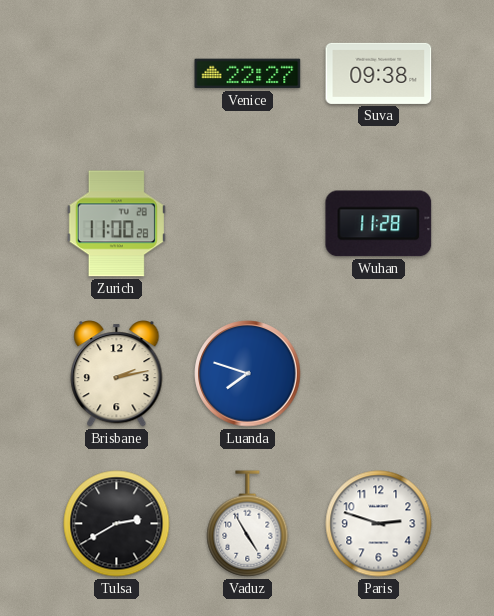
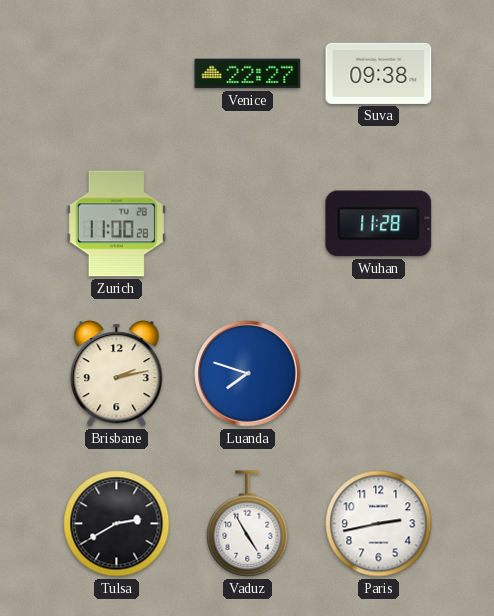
Paris: 2:48 -> 2:43 (379, 524)
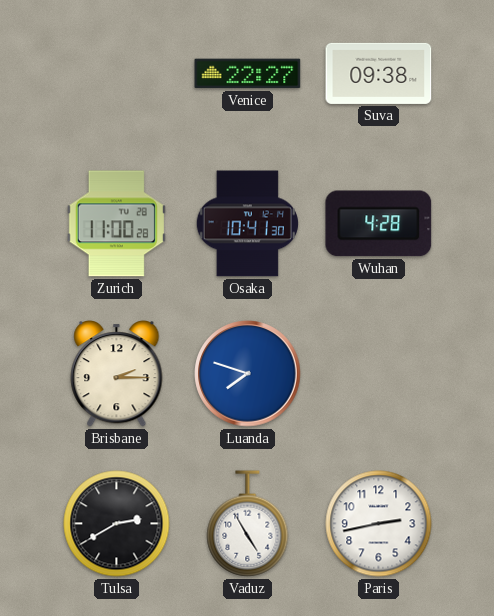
Osaka: none -> 10:41 (247, 224)
Wuhan: 11:28 -> 4:28 (379, 224)
Brisbane: 2:13 -> 2:15 (117, 374)
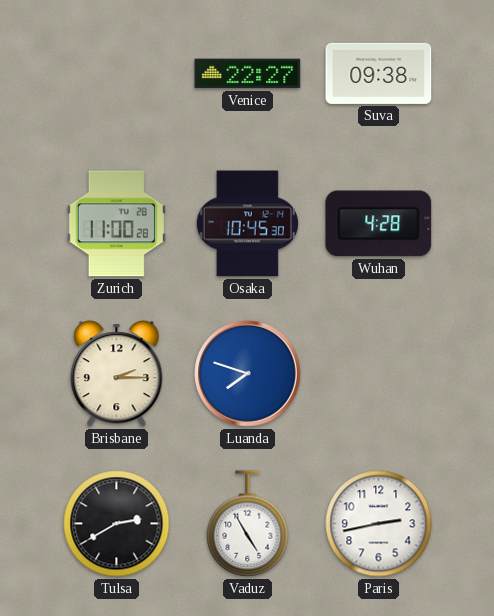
Osaka: 10:41 -> 10:45 (247, 224)
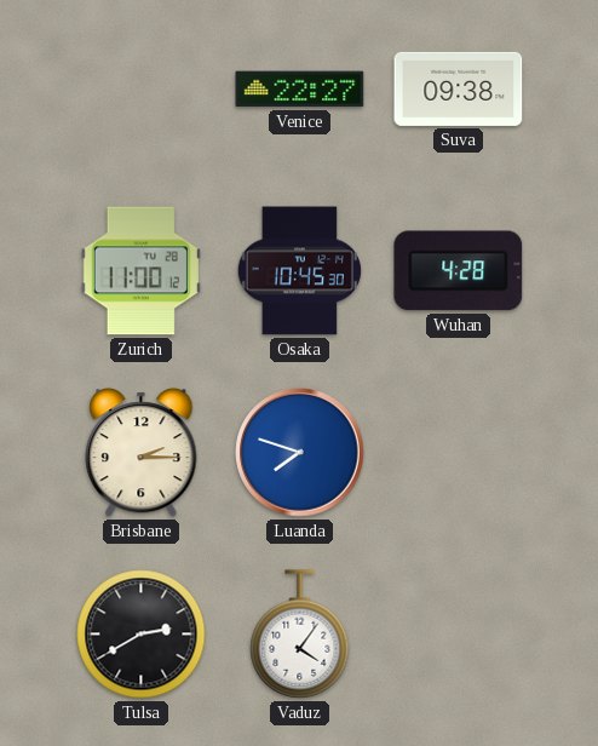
Zurich: 11:00:28 -> 11:00:12 (140, 271)
Vaduz: 4:55 -> 4:06 (300, 635)
Paris: 2:43 -> none (379, 524)
